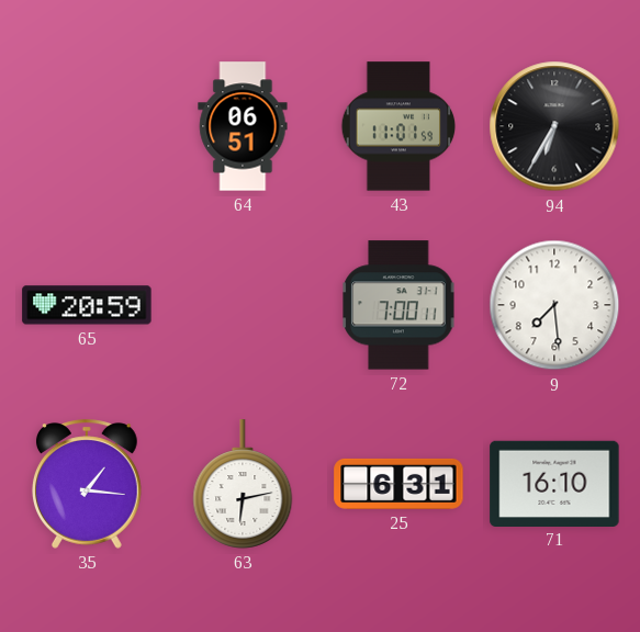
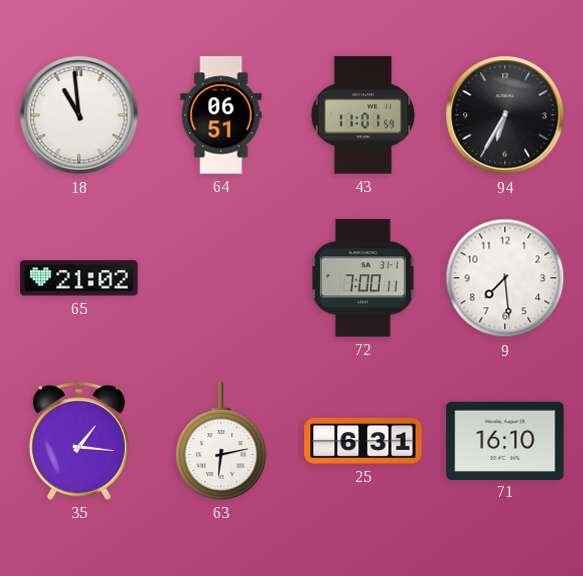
18: none -> 10:59 (79, 115)
65: 20:59 -> 21:02 (79, 278)
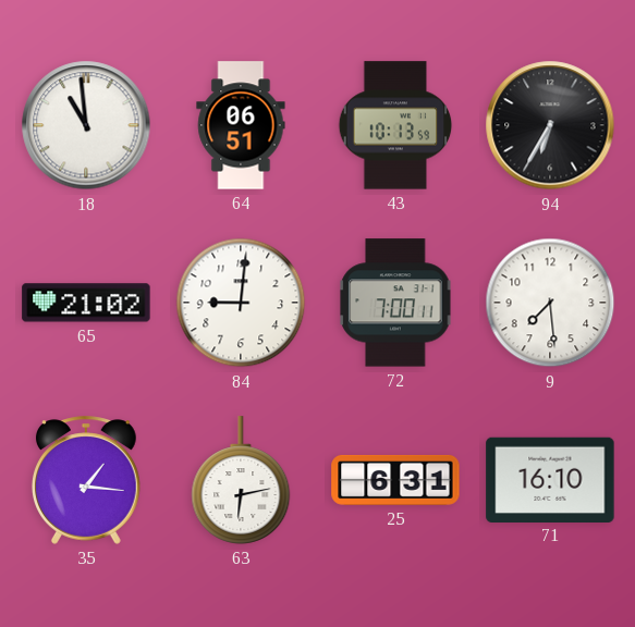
43: 11:01 -> 10:13 (395, 125)
84: none -> 9:01 (241, 303)
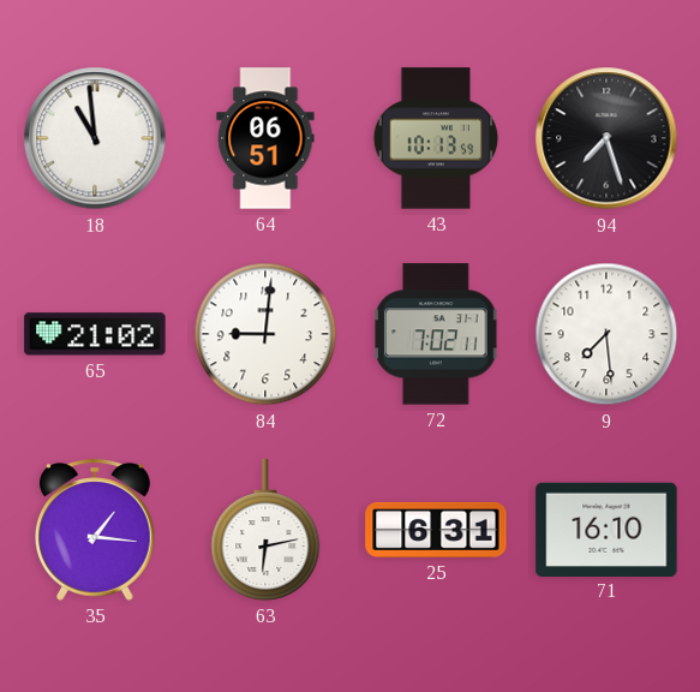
94: 6:35 -> 7:27 (606, 138)
72: 7:00 -> 7:02 (436, 334)
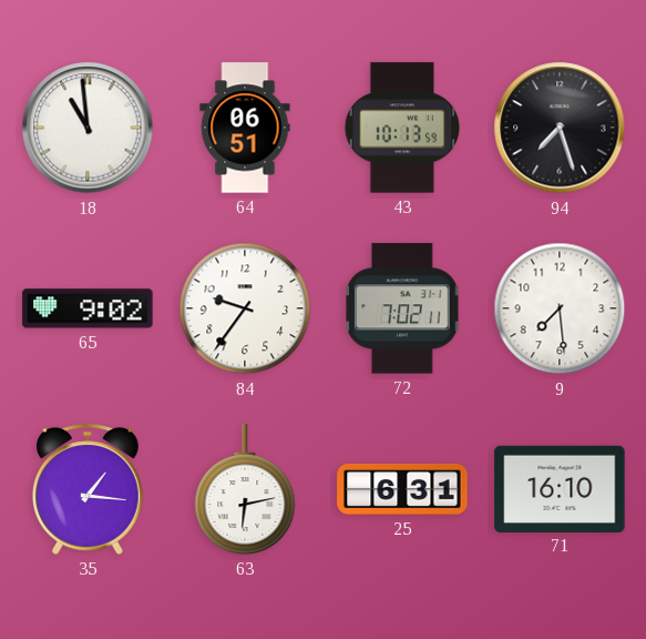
65: 21:02 -> 9:02 (88, 308)
84: 9:01 -> 9:36 (245, 308)
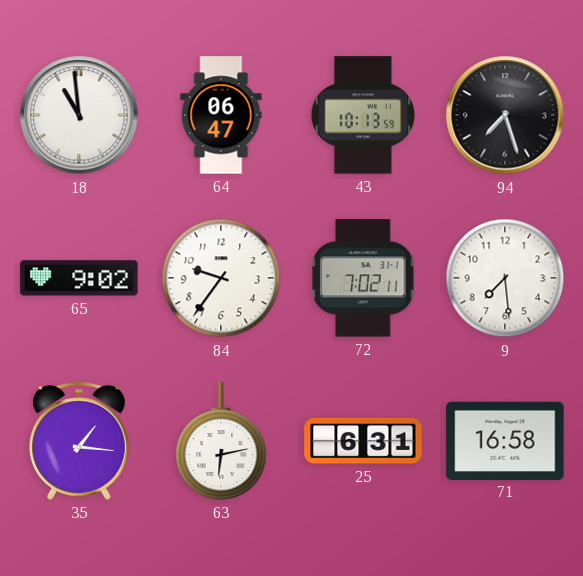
64: 06:51 -> 06:47 (221, 115)
71: 16:10 -> 16:58 (505, 440)
